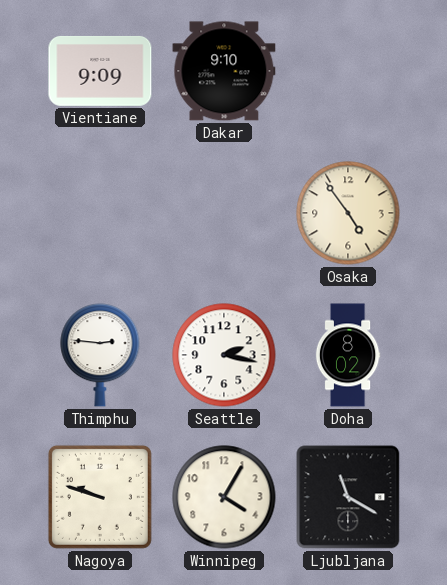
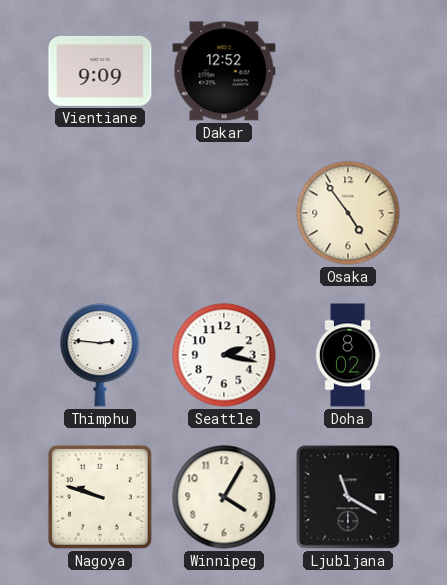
Dakar: 9:10 -> 12:52 (224, 71)
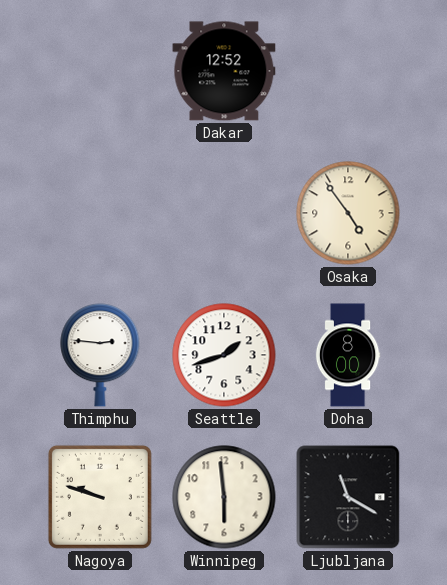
Vientiane: 9:09 -> none (100, 71)
Seattle: 2:17 -> 1:42 (224, 355)
Doha: 8:02 -> 8:00 (348, 355)
Winnipeg: 4:05 -> 5:59 (224, 497)
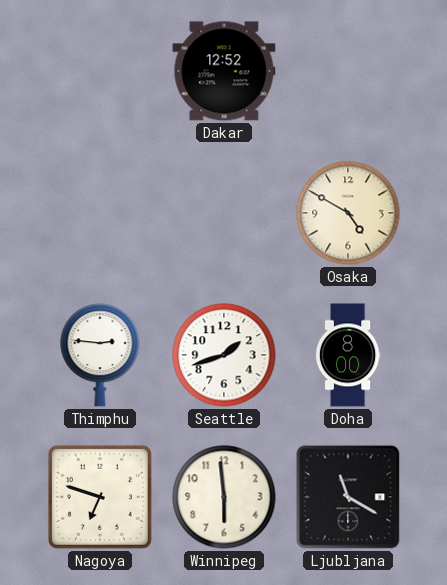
Osaka: 4:54 -> 4:50 (348, 213)
Nagoya: 9:48 -> 6:48 (100, 497)
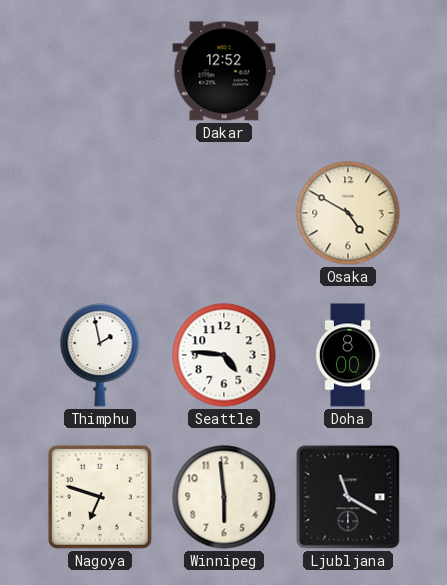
Thimphu: 2:46 -> 1:58 (100, 355)
Seattle: 1:42 -> 4:46 (224, 355)
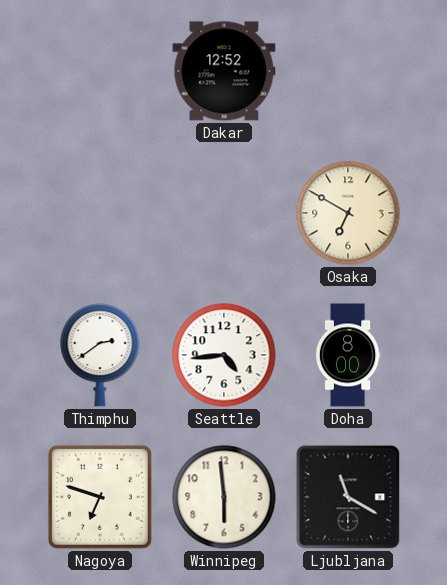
Osaka: 4:50 -> 6:50 (348, 213)
Thimphu: 1:58 -> 2:39 (100, 355)
Seattle: 4:46 -> 4:44 (224, 355)
